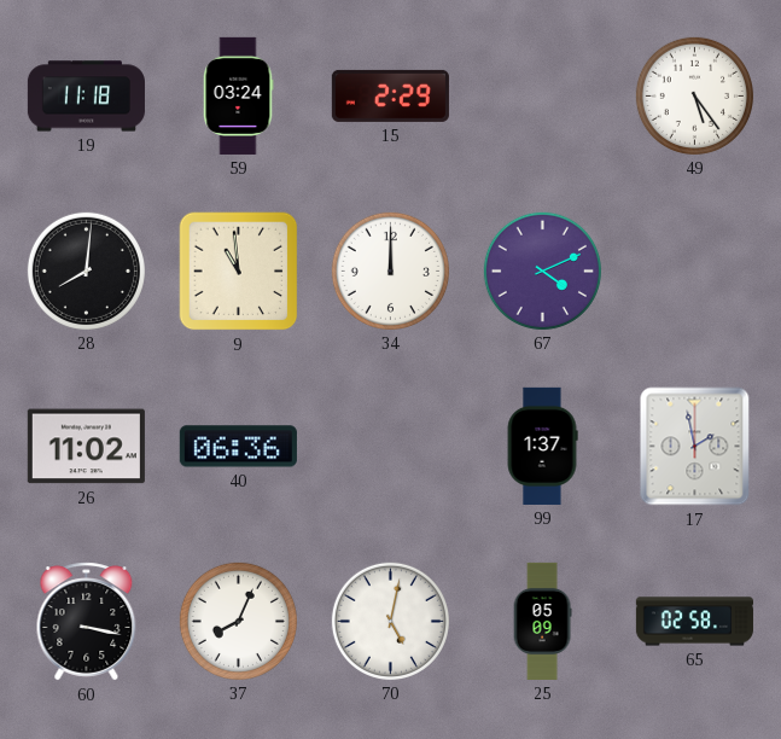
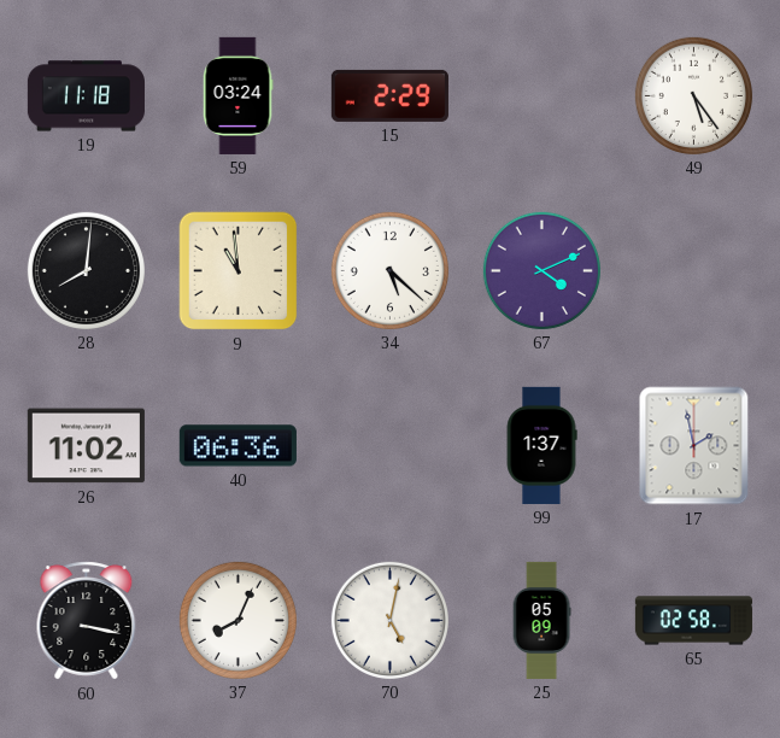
34: 12:00 -> 5:22 (389, 270)
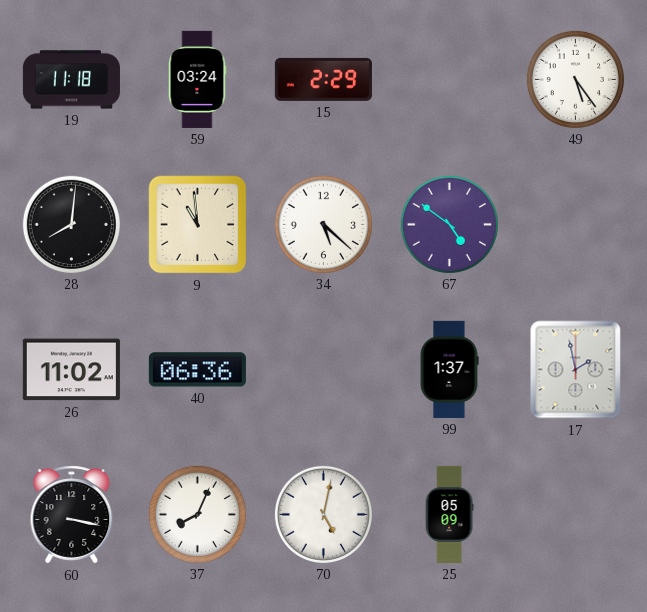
67: 4:11 -> 4:51 (449, 224)
65: 02:58 -> none (693, 621)
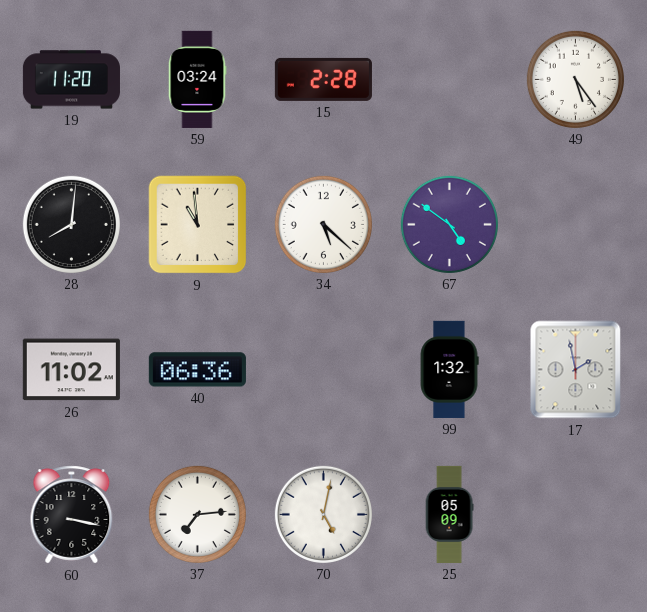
19: 11:18 -> 11:20 (71, 80)
15: 2:29 -> 2:28 (323, 79)
99: 1:37 -> 1:32 (449, 369)
37: 8:04 -> 7:14 (197, 514)
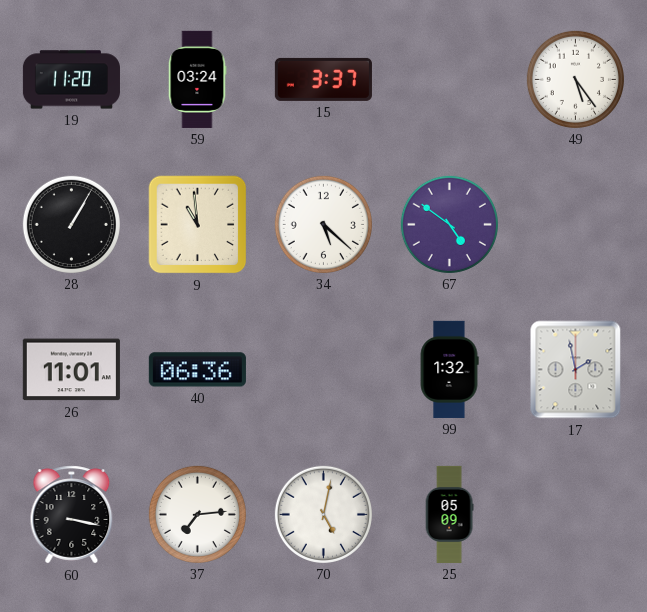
15: 2:28 -> 3:37 (323, 79)
28: 8:01 -> 1:05 (71, 224)
26: 11:02 -> 11:01 (71, 370)
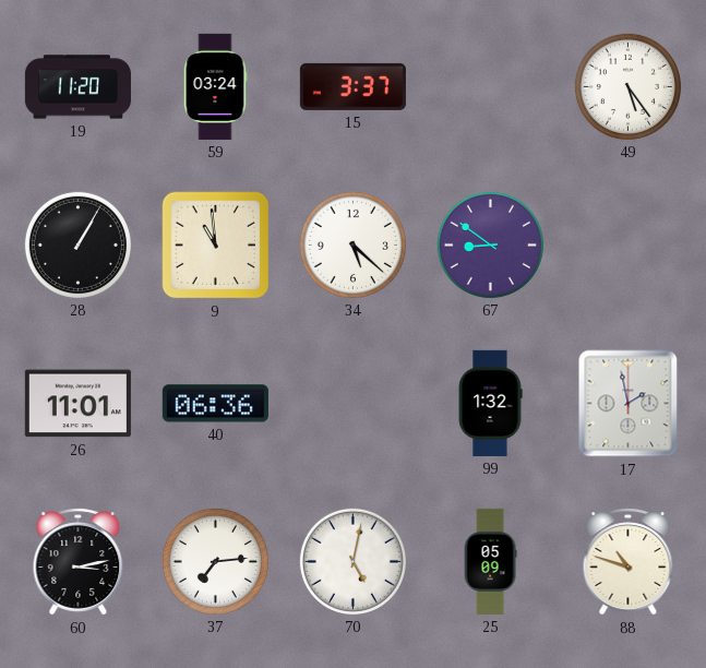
67: 4:51 -> 8:51 (490, 244)
60: 3:17 -> 3:13 (79, 562)
88: none -> 10:48 (629, 562)
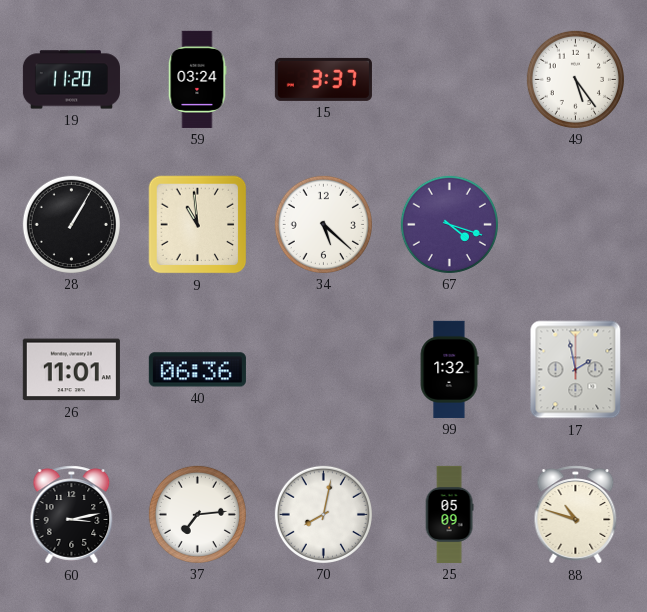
67: 8:51 -> 4:18 (449, 224)
70: 5:02 -> 8:02 (323, 514)
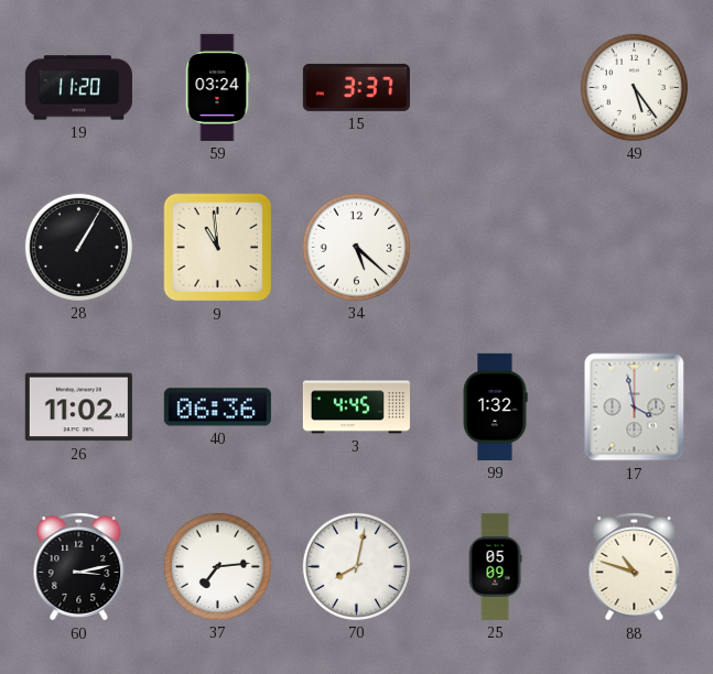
67: 4:18 -> none (449, 224)
26: 11:01 -> 11:02 (78, 407)
3: none -> 4:45 (356, 407)
17: 1:58 -> 3:58 (635, 407)
